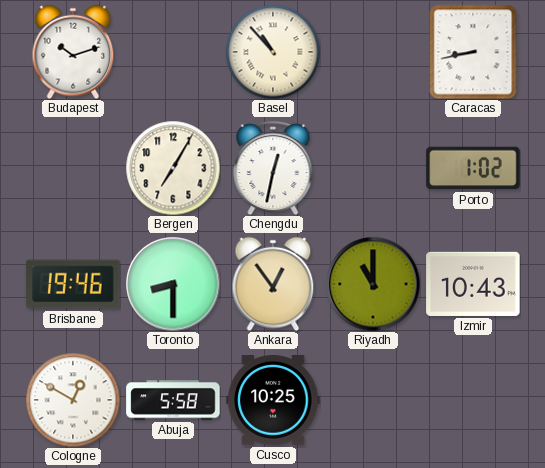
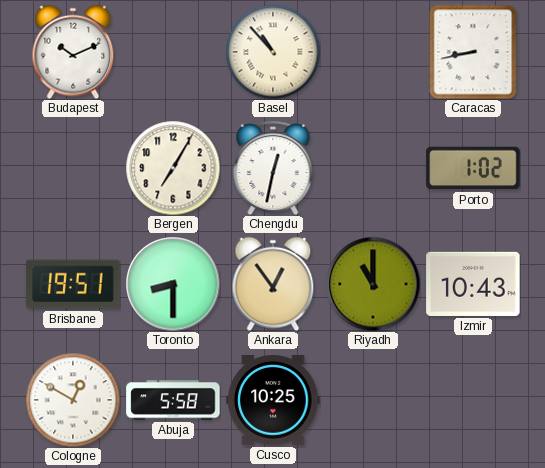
Budapest: 10:12 -> 10:11 (73, 52)
Brisbane: 19:46 -> 19:51 (73, 284)
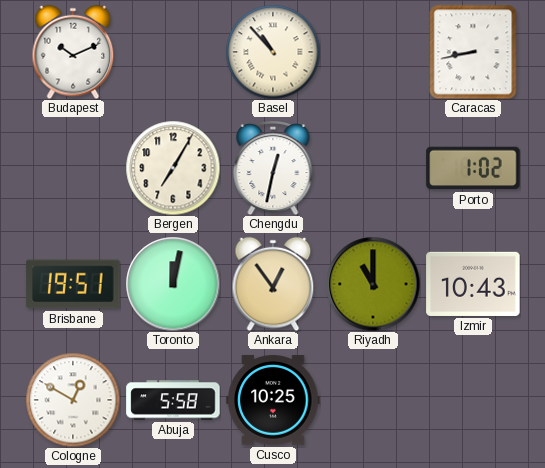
Toronto: 8:30 -> 12:02 (173, 284)
